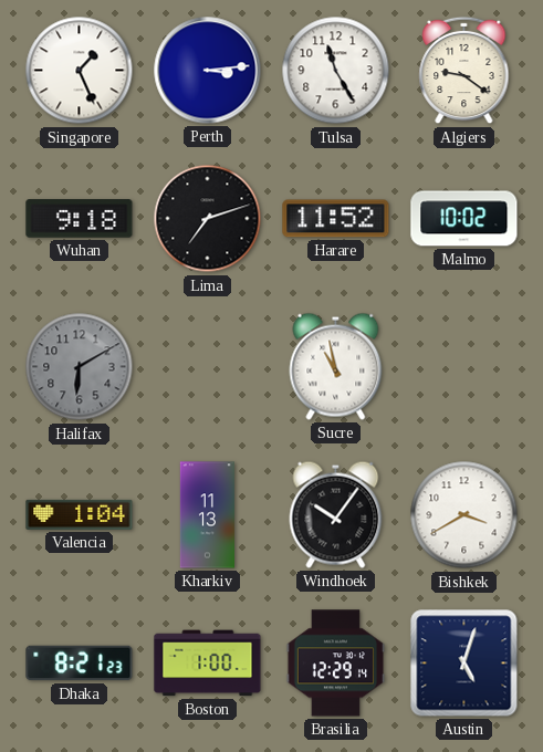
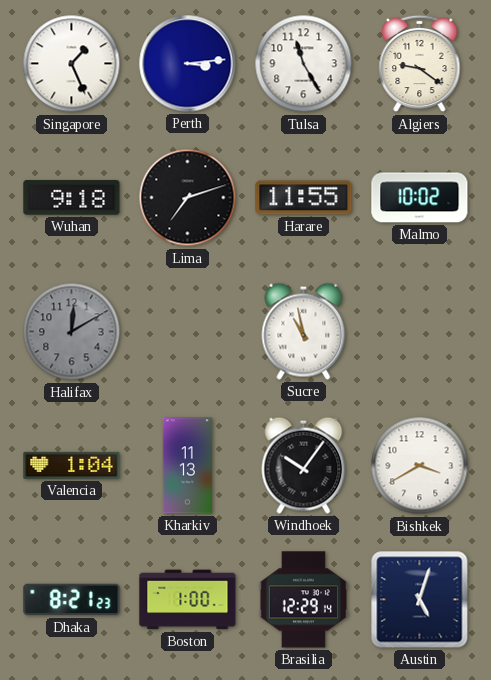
Harare: 11:52 -> 11:55 (304, 198)
Halifax: 6:10 -> 12:10 (72, 332)
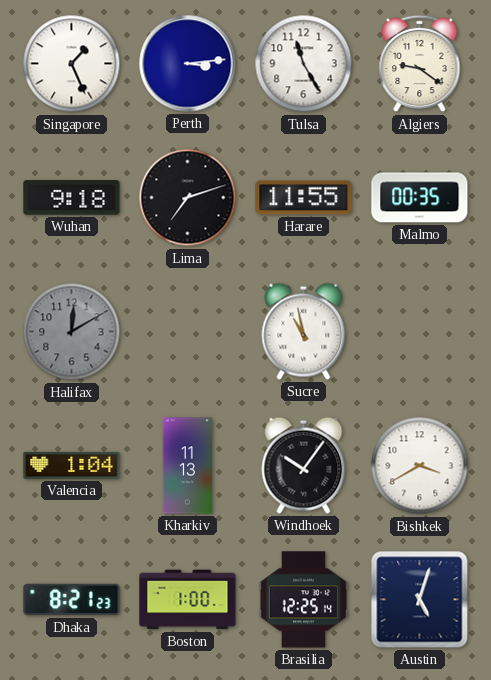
Malmo: 10:02 -> 00:35 (420, 198)
Brasilia: 12:29 -> 12:25 (303, 600)
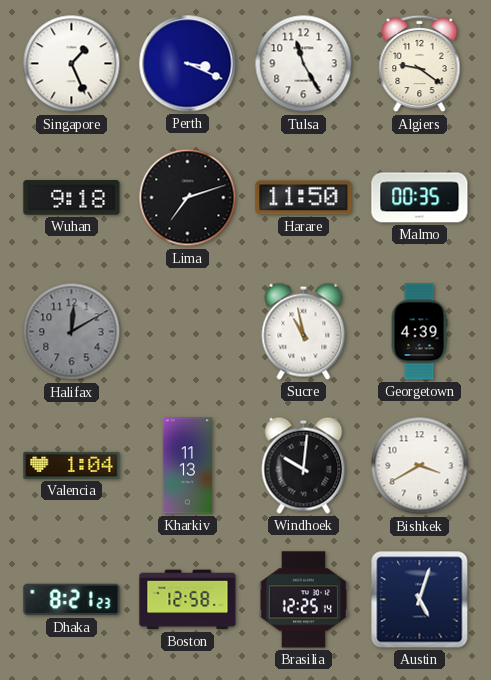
Perth: 3:14 -> 3:19 (188, 64)
Harare: 11:55 -> 11:50 (304, 198)
Georgetown: none -> 4:39 (419, 332)
Windhoek: 10:06 -> 10:01 (304, 465)
Boston: 1:00 -> 12:58 (188, 600)
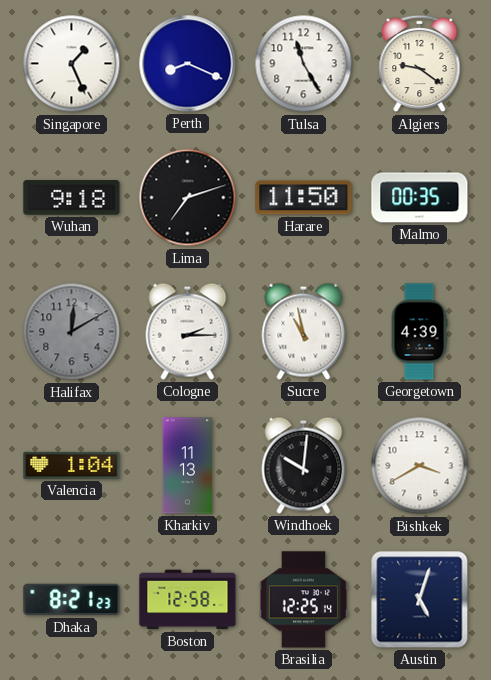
Perth: 3:19 -> 8:19 (188, 64)
Cologne: none -> 2:15 (188, 331)
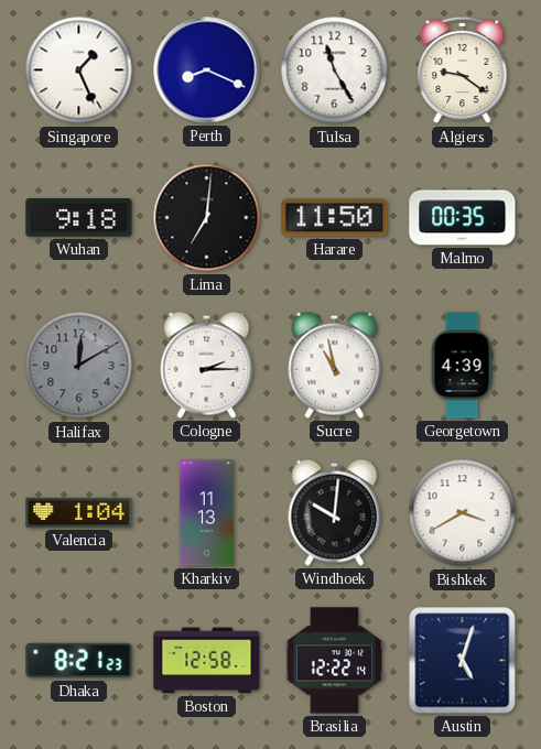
Lima: 7:12 -> 7:01 (207, 218)
Brasilia: 12:25 -> 12:22 (334, 661)
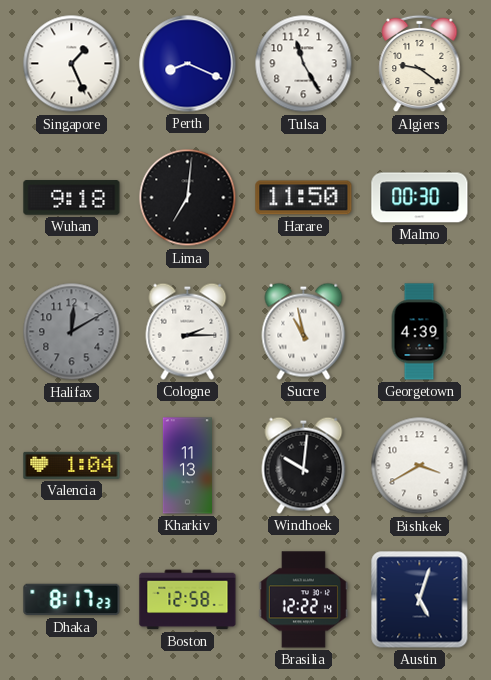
Malmo: 00:35 -> 00:30 (420, 198)
Dhaka: 8:21 -> 8:17 (72, 600)
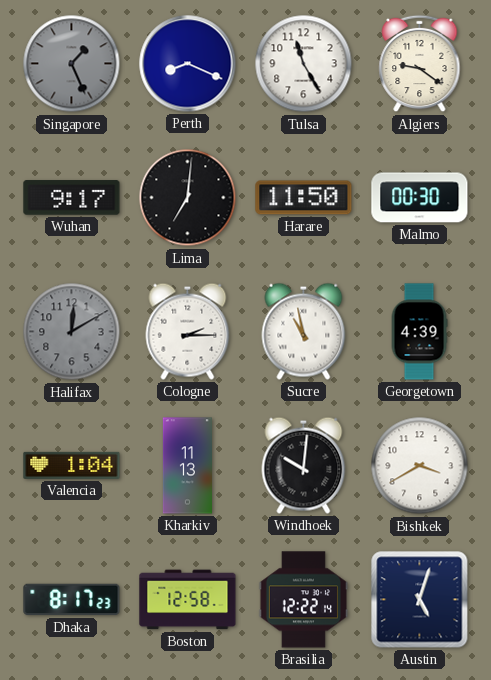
Singapore dial: white -> grey (72, 64)
Wuhan: 9:18 -> 9:17 (72, 198)
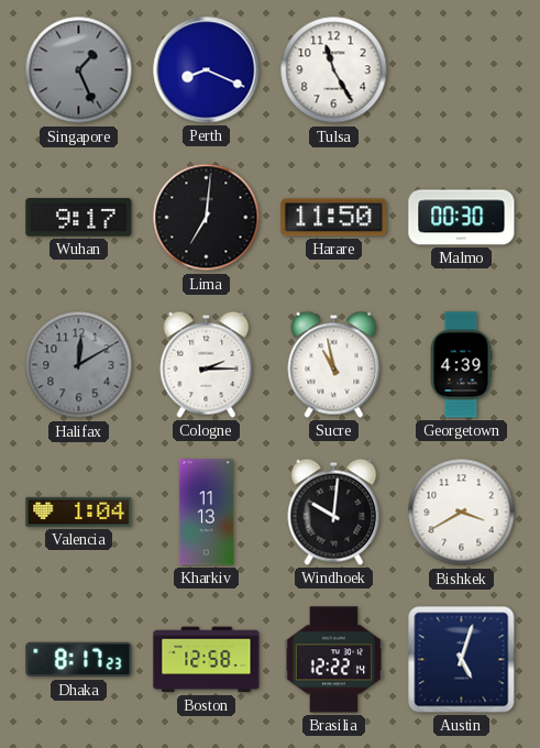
Algiers: 9:21 -> none (420, 64)
